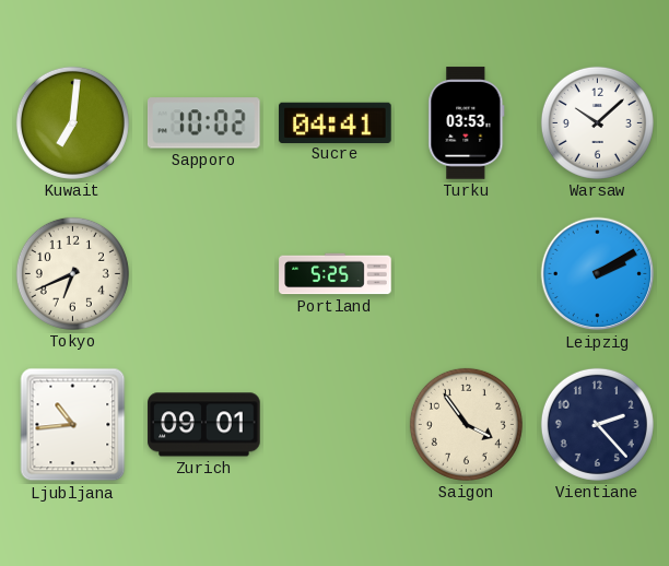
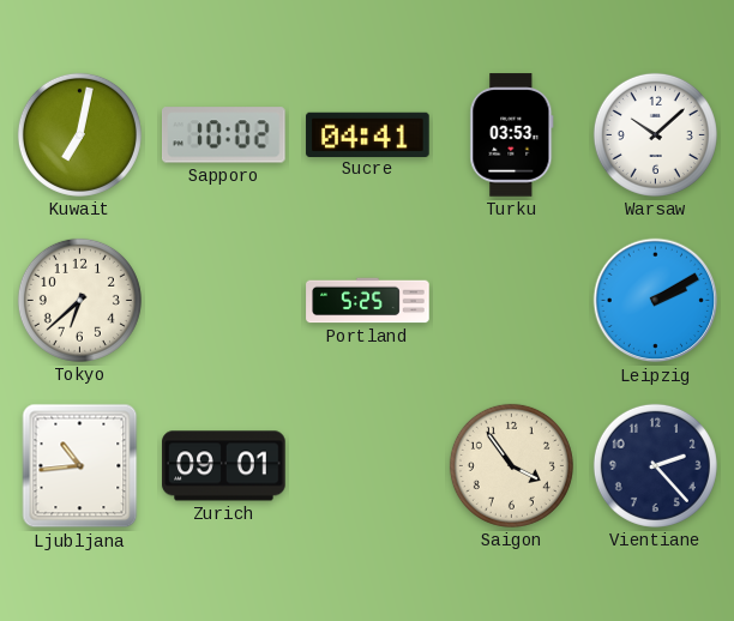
Kuwait: 7:01 -> 7:02 (79, 134)
Tokyo: 6:41 -> 6:38 (79, 300)
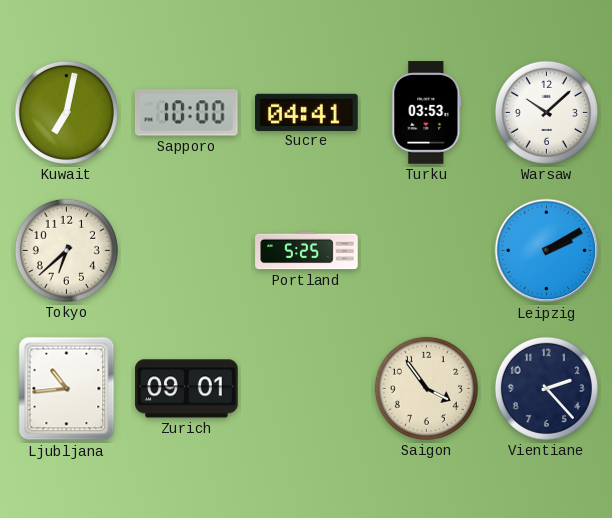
Sapporo: 10:02 -> 10:00 (187, 113)
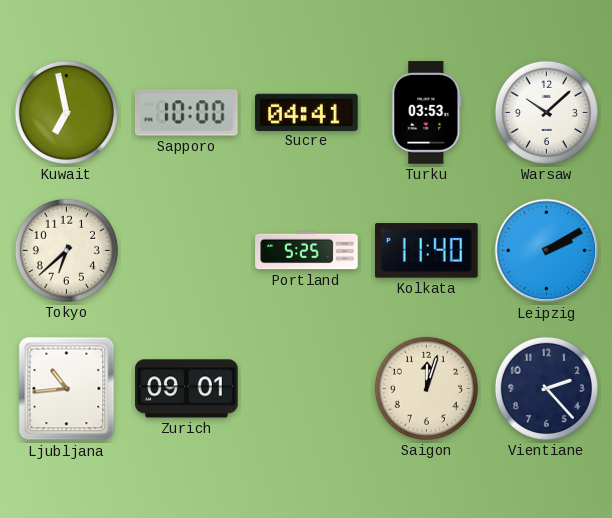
Kuwait: 7:02 -> 6:58 (66, 112)
Kolkata: none -> 11:40 (427, 251)
Saigon: 3:54 -> 12:03 (426, 388)
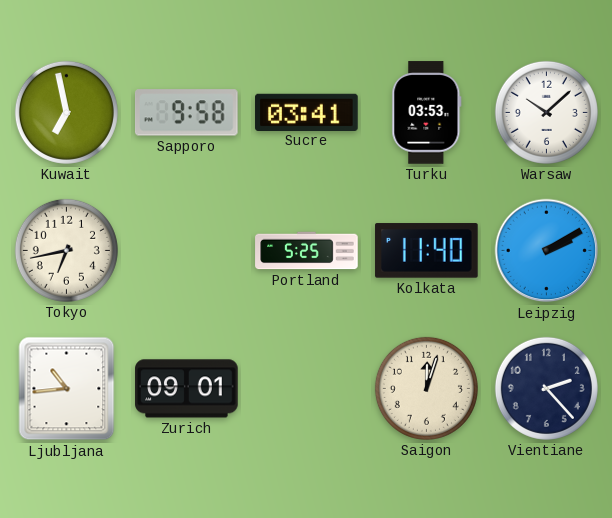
Sapporo: 10:00 -> 9:58 (187, 113)
Sucre: 04:41 -> 03:41 (307, 112)
Tokyo: 6:38 -> 6:43 (66, 250)
